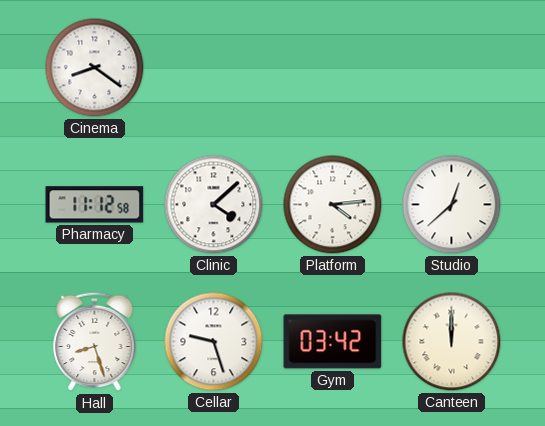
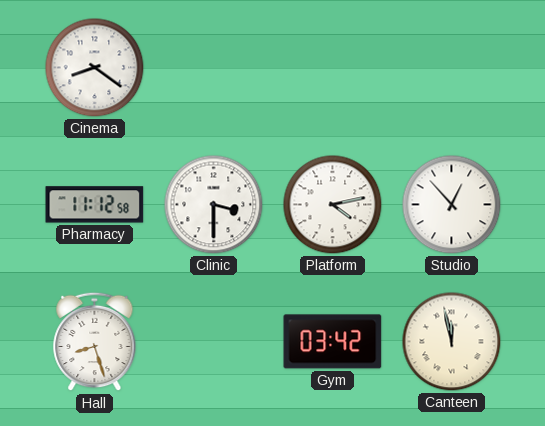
Clinic: 4:08 -> 3:30 (214, 205)
Platform: 4:14 -> 4:13 (333, 205)
Studio: 12:38 -> 12:53 (452, 205)
Cellar: 9:27 -> none (214, 342)
Canteen: 12:00 -> 11:58 (452, 342)
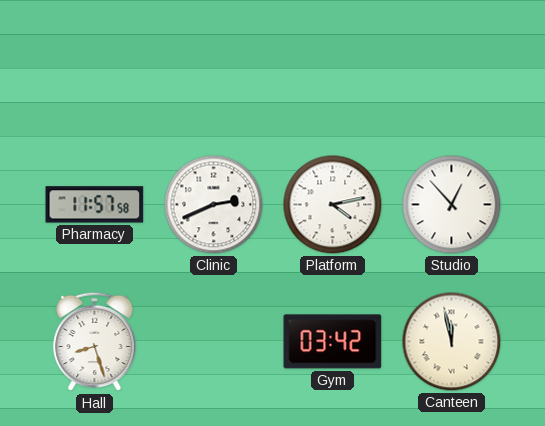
Cinema: 8:21 -> none (95, 68)
Pharmacy: 11:12 -> 11:57 (95, 205)
Clinic: 3:30 -> 2:41 (214, 205)
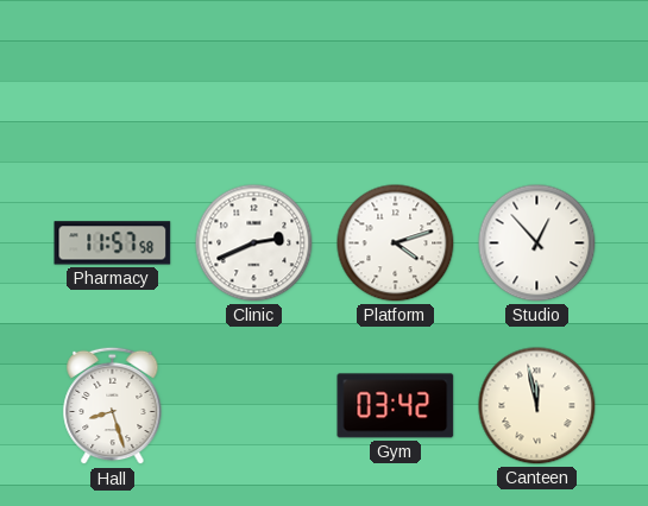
Platform: 4:13 -> 4:12 (396, 243)
